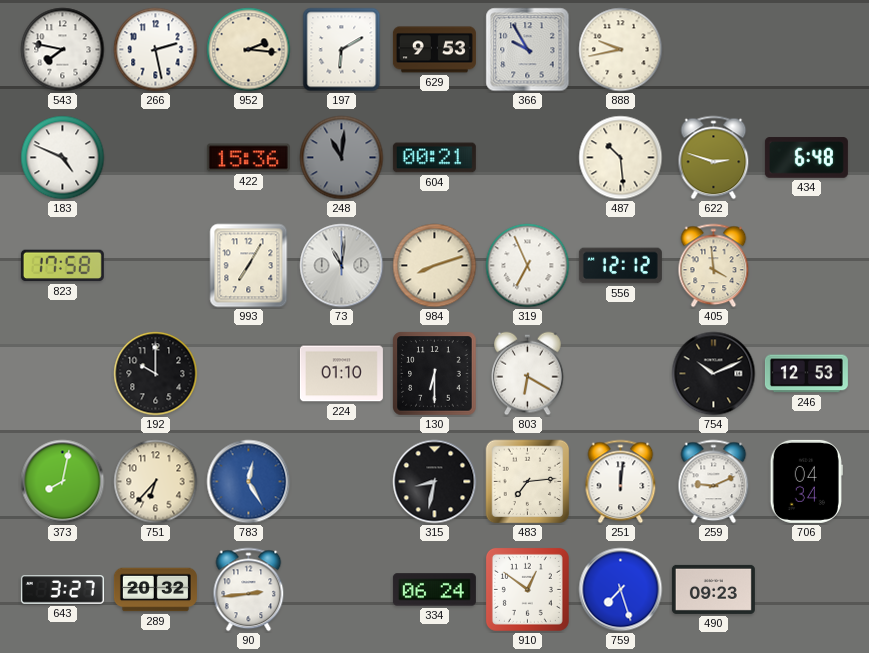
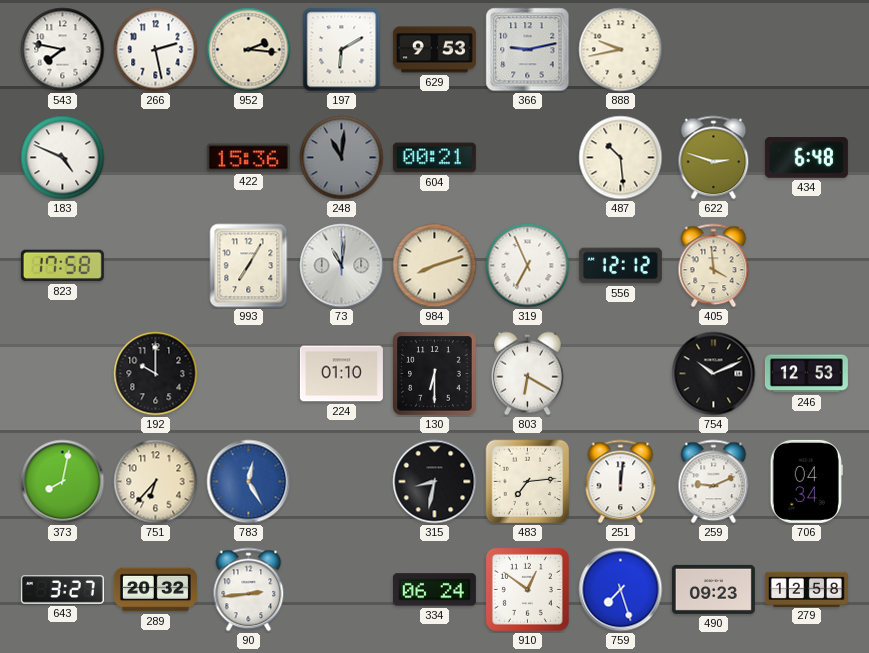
366: 9:55 -> 9:13 (528, 50)
279: none -> 12:58 (806, 589)
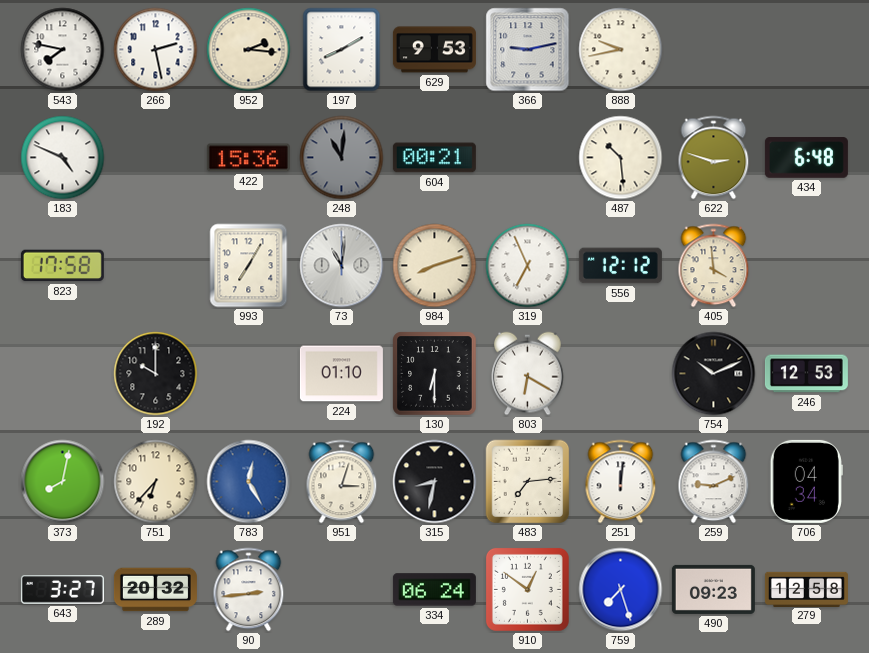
197: 6:10 -> 8:10 (342, 50)
951: none -> 3:03 (342, 482)
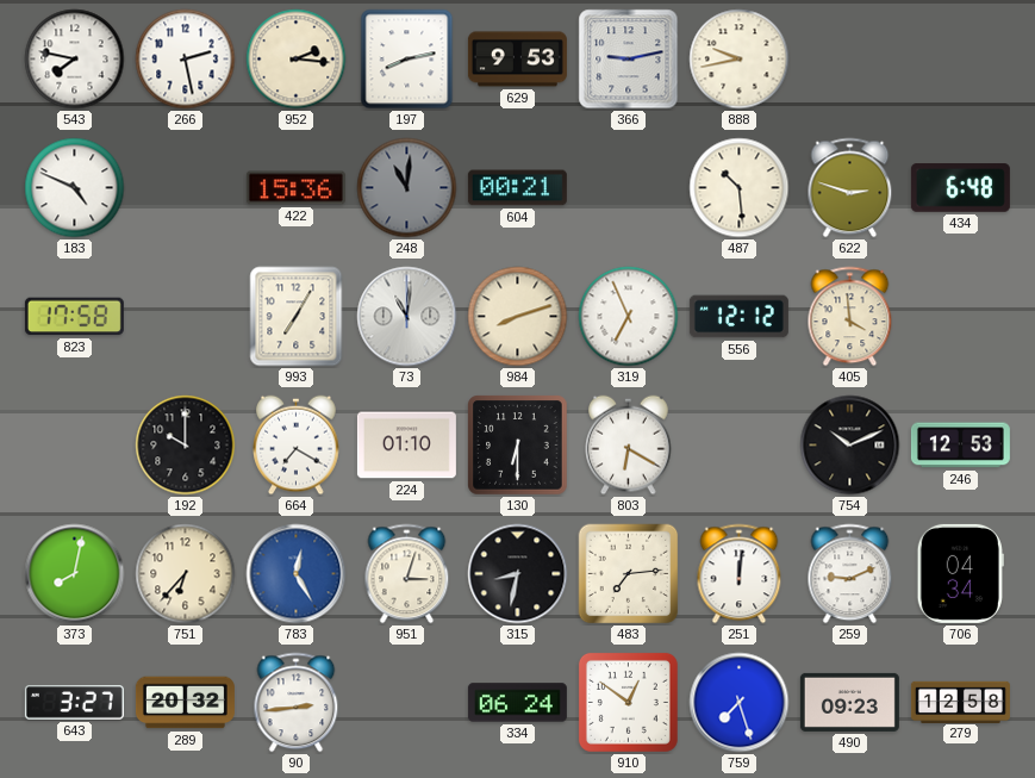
197: 8:10 -> 8:13 (407, 60)
664: none -> 7:20 (297, 446)
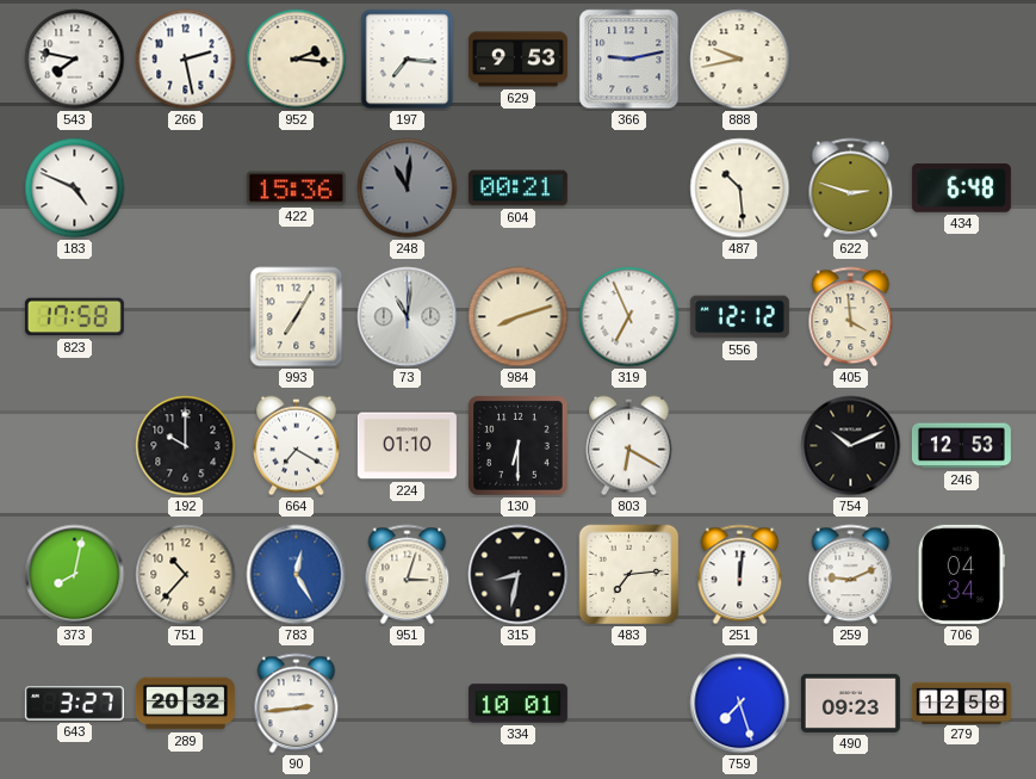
197: 8:13 -> 7:16 (408, 60)
751: 6:37 -> 10:37 (186, 575)
334: 06:24 -> 10:01 (517, 704)
910: 12:51 -> none (628, 702)
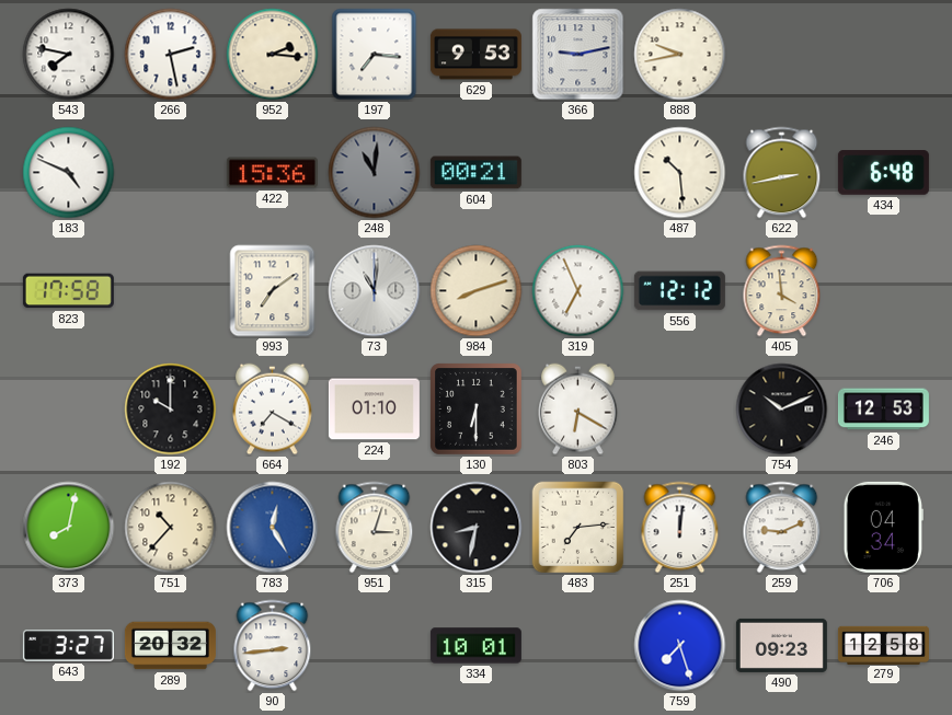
622: 2:48 -> 2:43 (782, 173)
993: 7:05 -> 7:09 (273, 291)
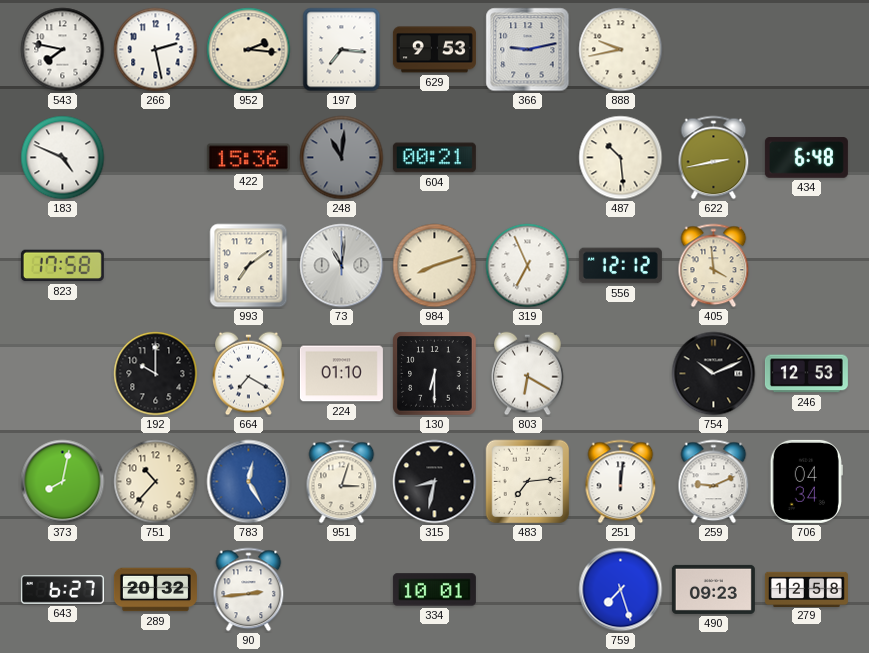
643: 3:27 -> 6:27 (62, 590)
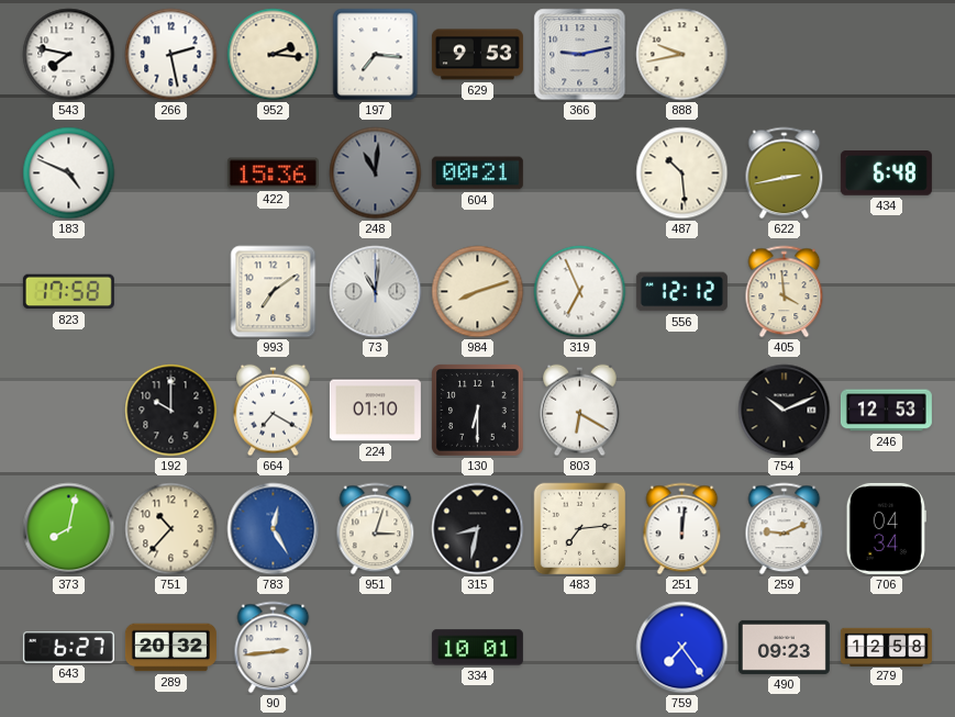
759: 7:27 -> 7:24 (682, 648)
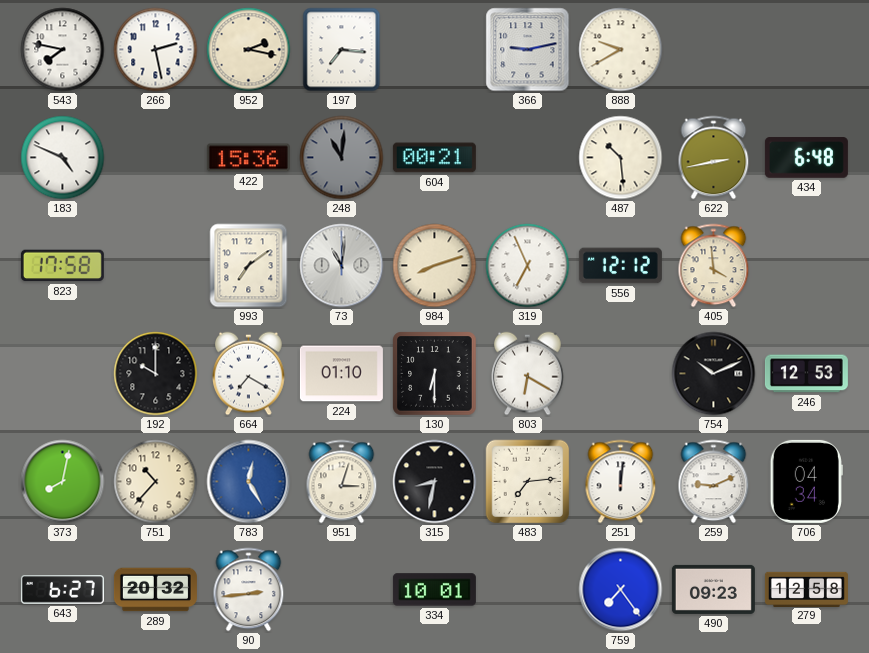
952: 2:16 -> 2:17 (249, 50)
629: 9:53 -> none (477, 55)
888: 9:43 -> 9:40 (621, 50)
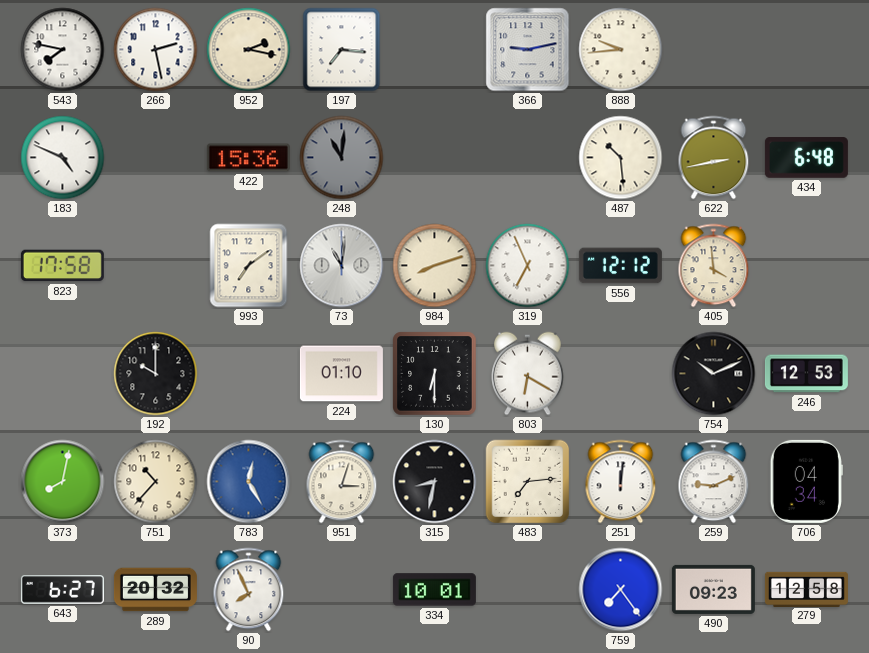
888: 9:40 -> 9:44 (621, 50)
604: 00:21 -> none (434, 158)
664: 7:20 -> none (249, 374)
90: 2:44 -> 7:56 (249, 590)
